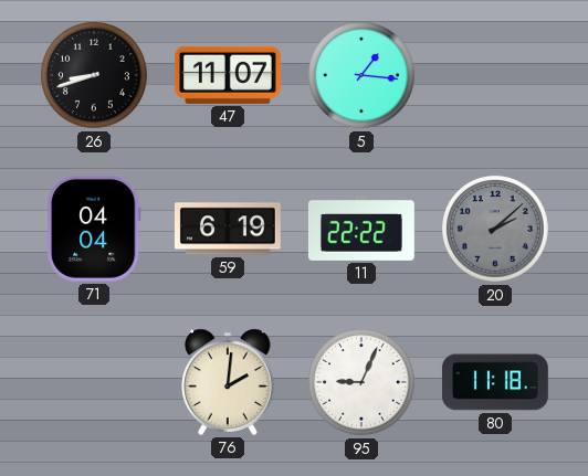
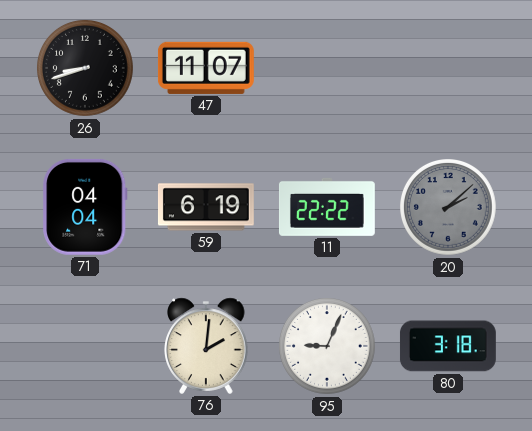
5: 1:16 -> none (363, 76)
80: 11:18 -> 3:18 (448, 346)
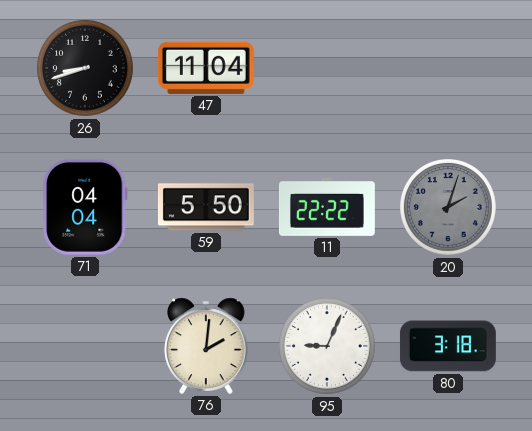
47: 11:07 -> 11:04 (206, 68)
59: 6:19 -> 5:50 (206, 207)
20: 2:08 -> 2:03 (449, 208)
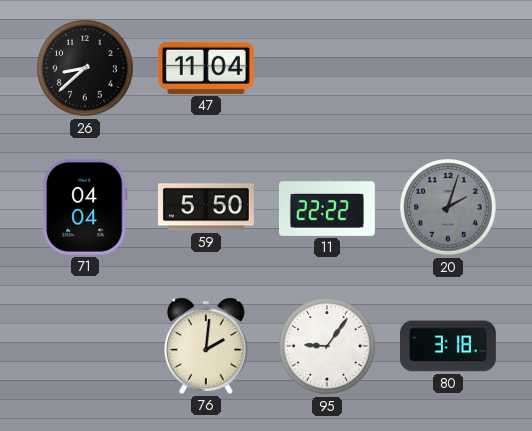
26: 8:42 -> 8:38 (86, 69)
95: 9:04 -> 9:06 (328, 347)
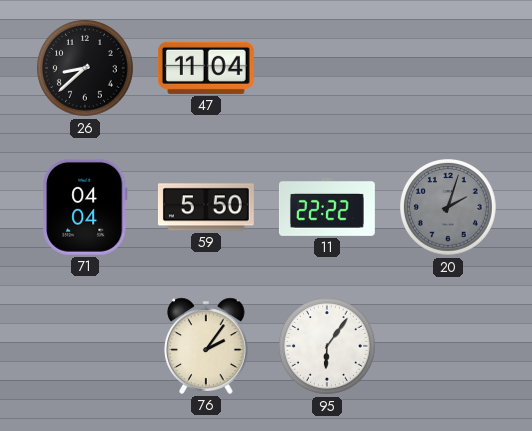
76: 2:01 -> 2:06 (206, 346)
95: 9:06 -> 6:06 (328, 347)
80: 3:18 -> none (448, 346)
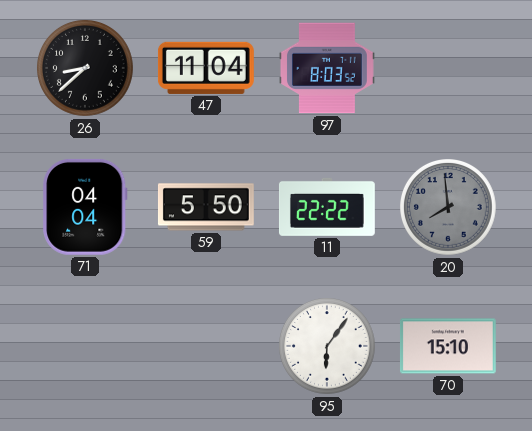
97: none -> 8:03 (327, 68)
20: 2:03 -> 7:59 (449, 208)
76: 2:06 -> none (206, 346)
70: none -> 15:10 (448, 346)
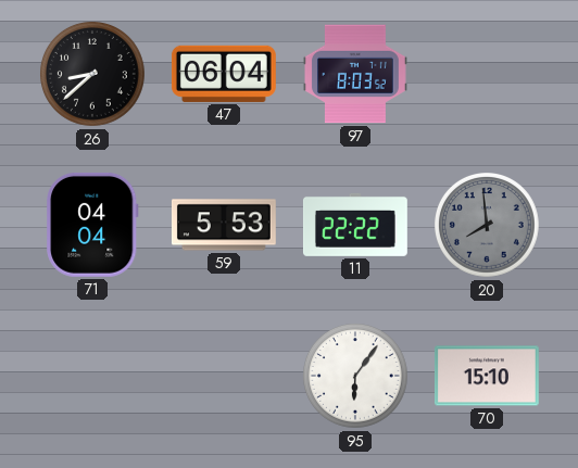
47: 11:04 -> 06:04 (224, 74)
59: 5:50 -> 5:53 (224, 225)
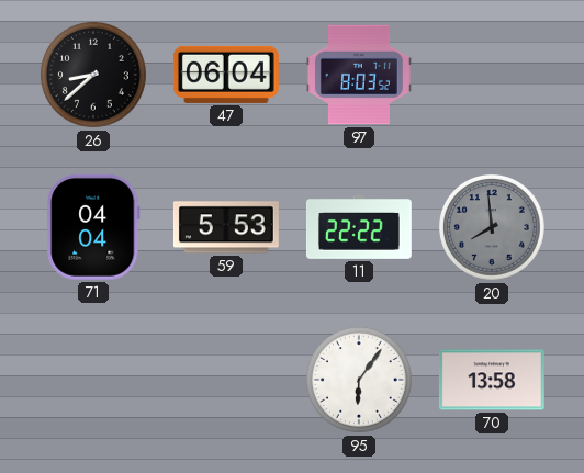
70: 15:10 -> 13:58 (492, 380)
